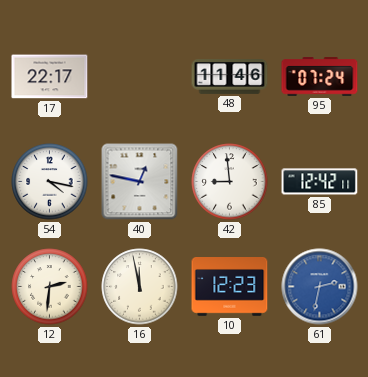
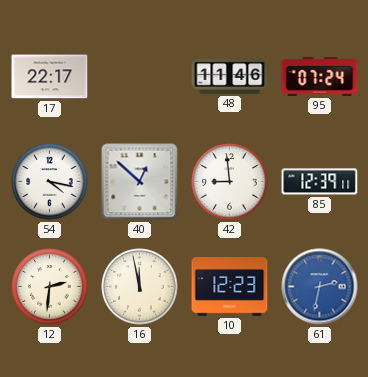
40: 12:47 -> 12:52 (140, 182)
85: 12:42 -> 12:39 (320, 182)
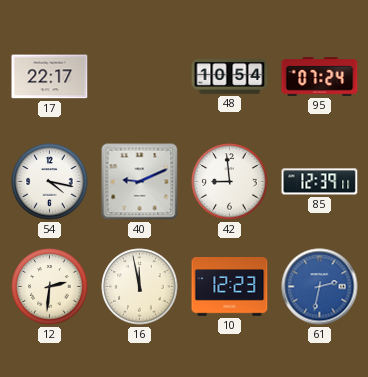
48: 11:46 -> 10:54 (230, 77)
40: 12:52 -> 9:11 (140, 182)
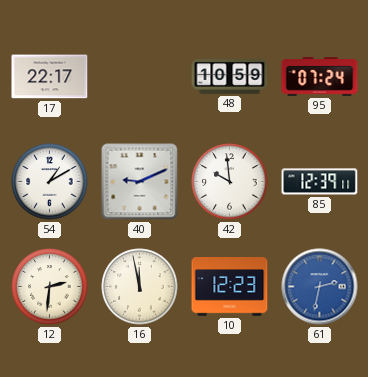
48: 10:54 -> 10:59 (230, 77)
54: 4:17 -> 1:10 (50, 182)
42: 8:59 -> 9:59 (230, 182)
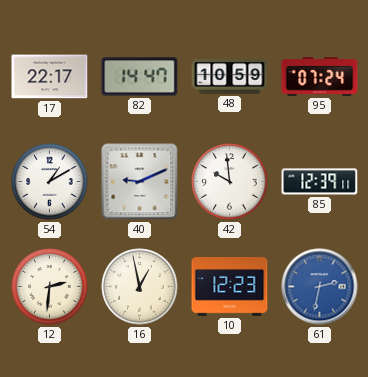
82: none -> 14:47 (140, 77)
16: 11:58 -> 12:58 (140, 287)
